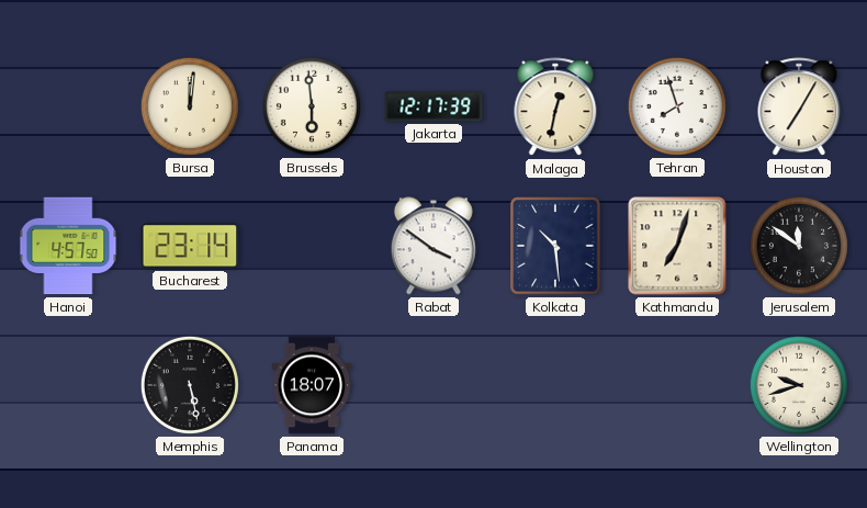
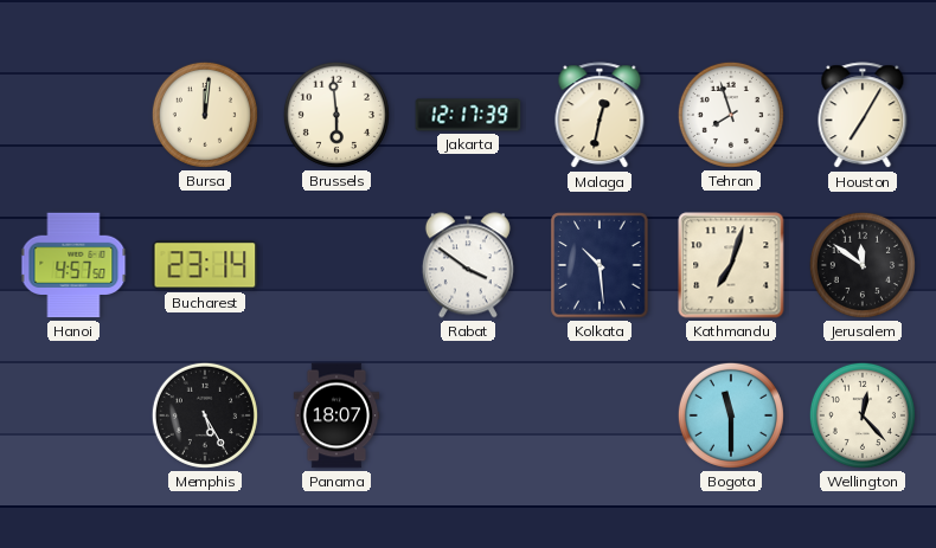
Memphis: 5:28 -> 5:25 (205, 415)
Bogota: none -> 11:30 (731, 415)
Wellington: 9:42 -> 12:23 (863, 415)
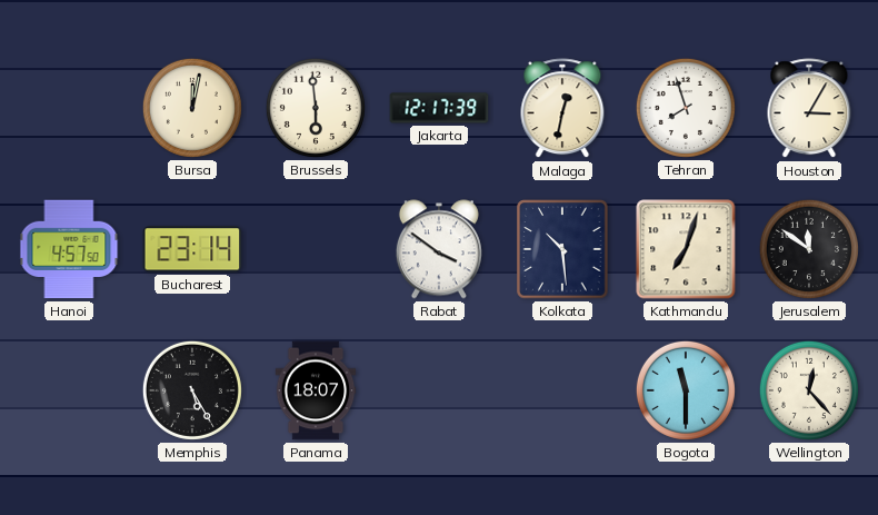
Bursa: 12:01 -> 12:02 (192, 108)
Houston: 7:05 -> 3:05 (809, 109)
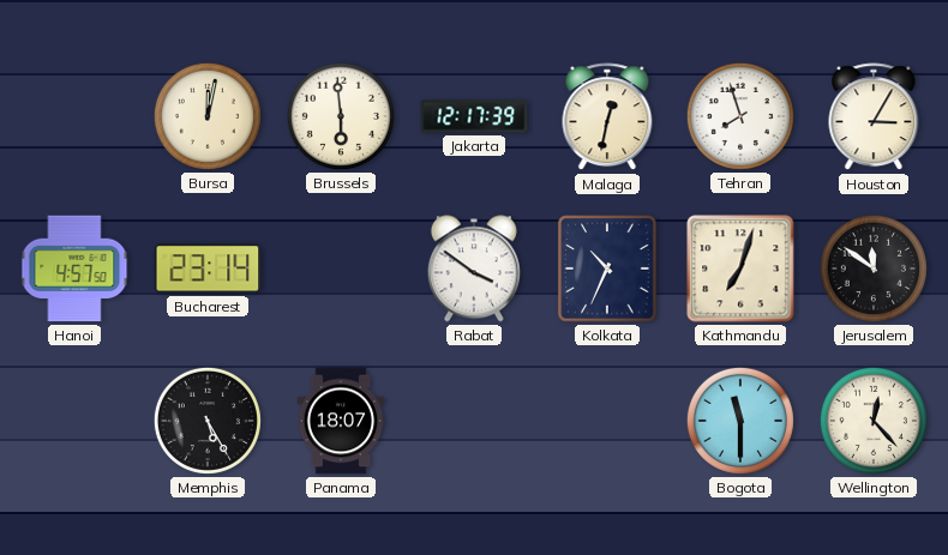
Kolkata: 10:29 -> 10:34 (607, 269)
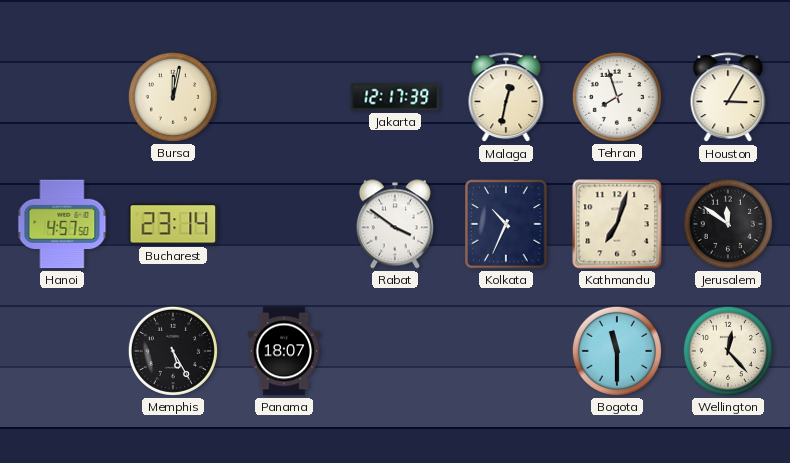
Brussels: 5:59 -> none (341, 116)
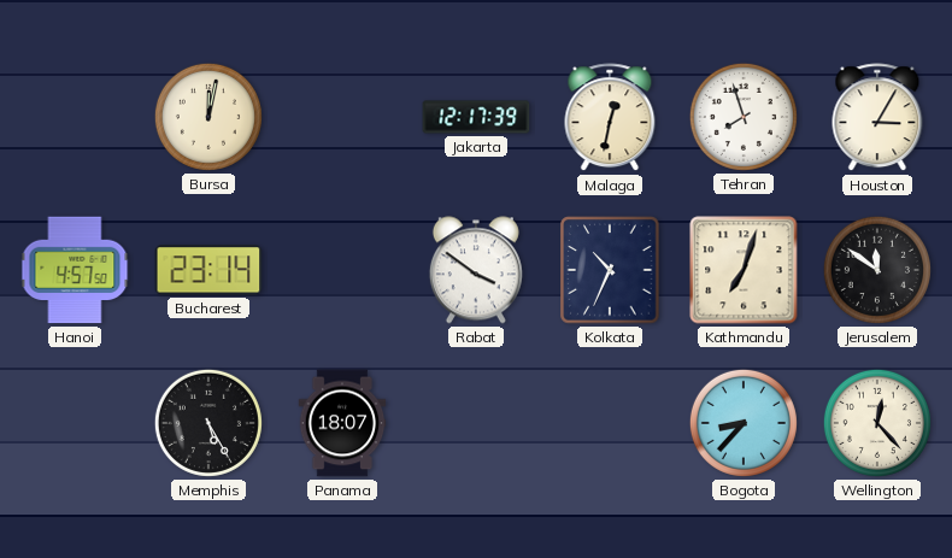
Bogota: 11:30 -> 8:37 (744, 423)
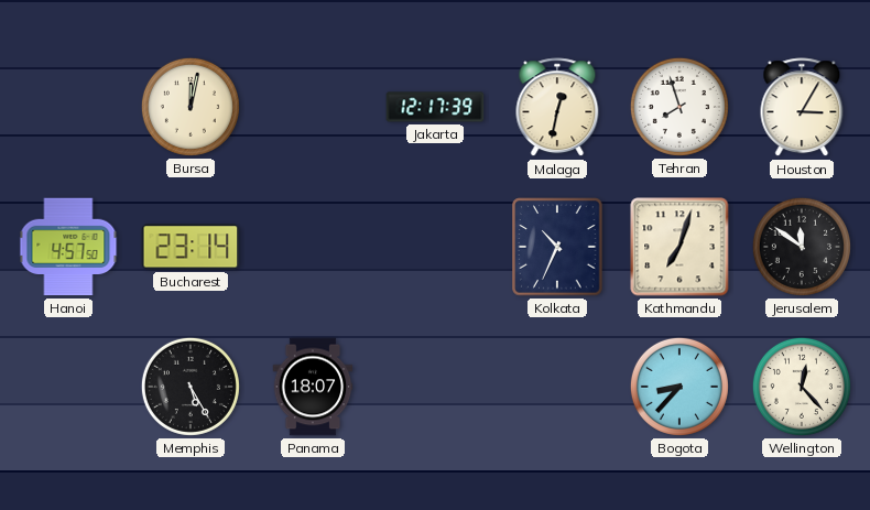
Rabat: 3:51 -> none (476, 270)
